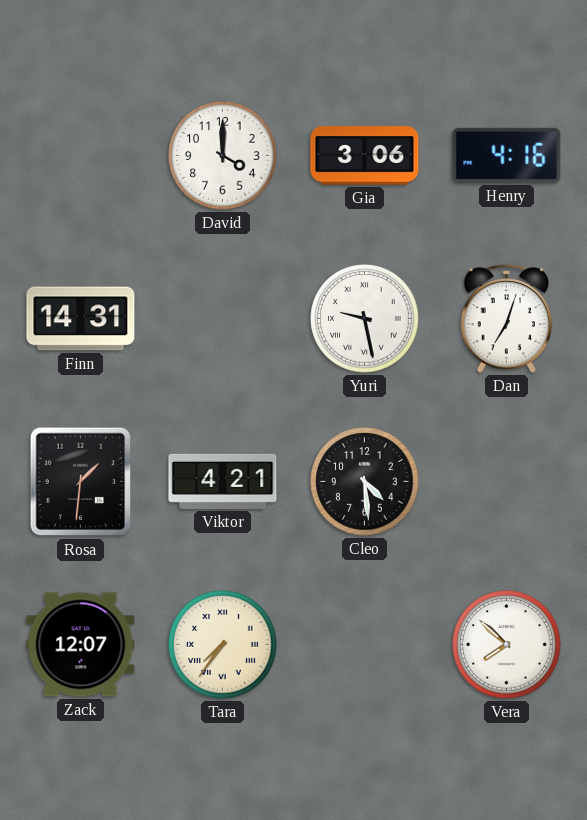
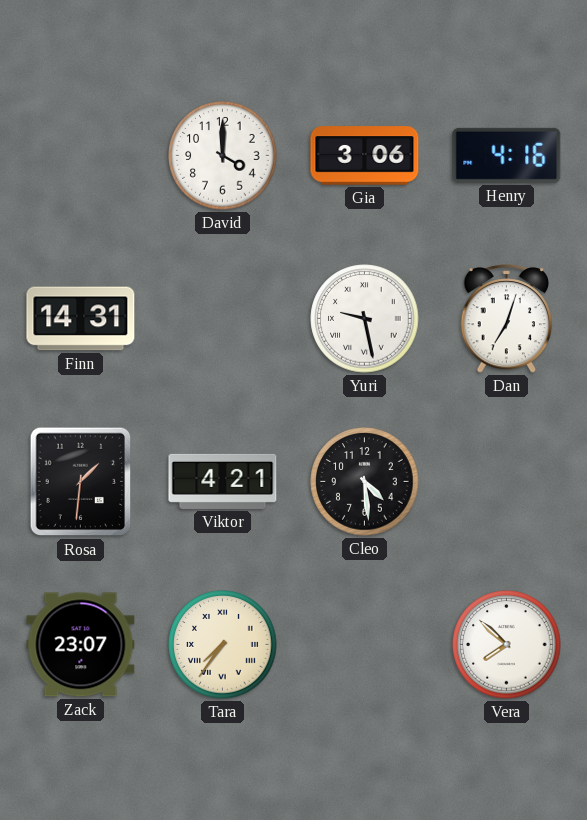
Zack: 12:07 -> 23:07 (81, 645)
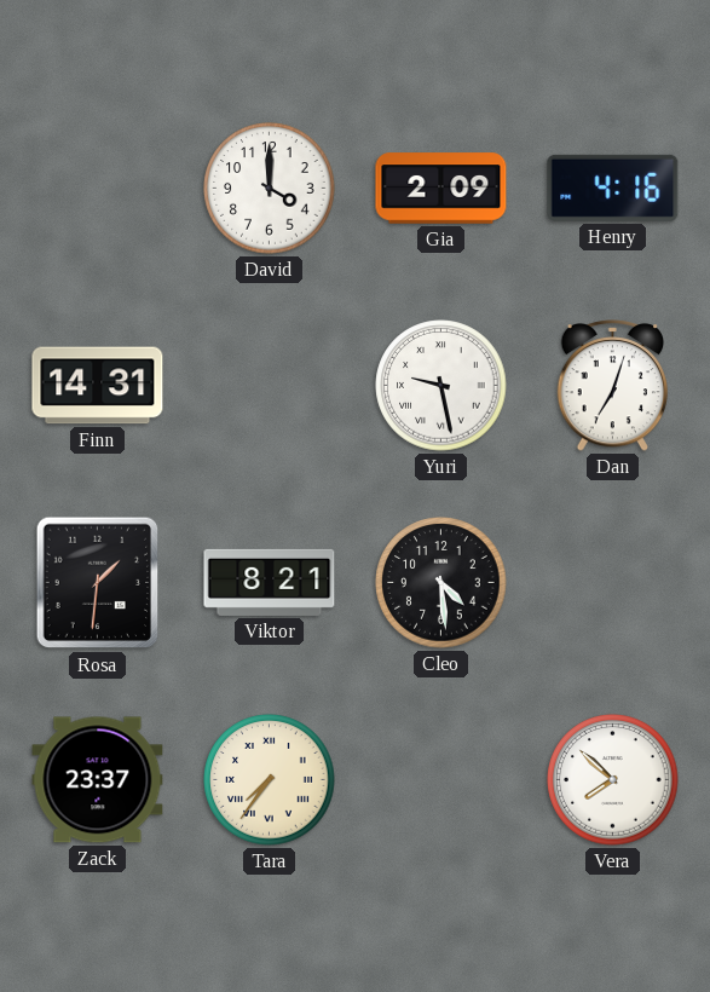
Gia: 3:06 -> 2:09 (441, 189)
Viktor: 4:21 -> 8:21 (270, 582)
Zack: 23:07 -> 23:37 (98, 780)
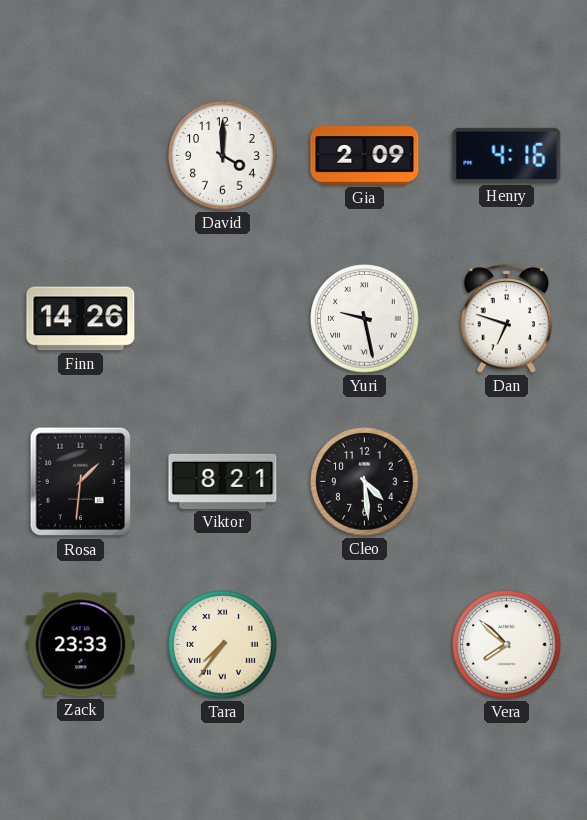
Finn: 14:31 -> 14:26 (81, 319)
Dan: 7:03 -> 6:48 (507, 319)
Zack: 23:37 -> 23:33 (81, 645)
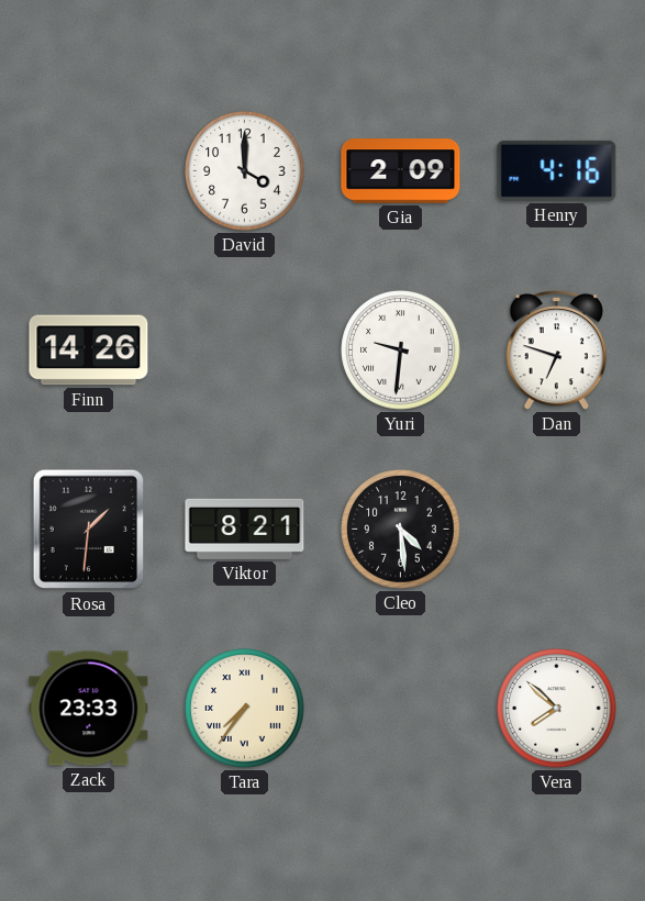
Yuri: 9:28 -> 9:31 (401, 351)
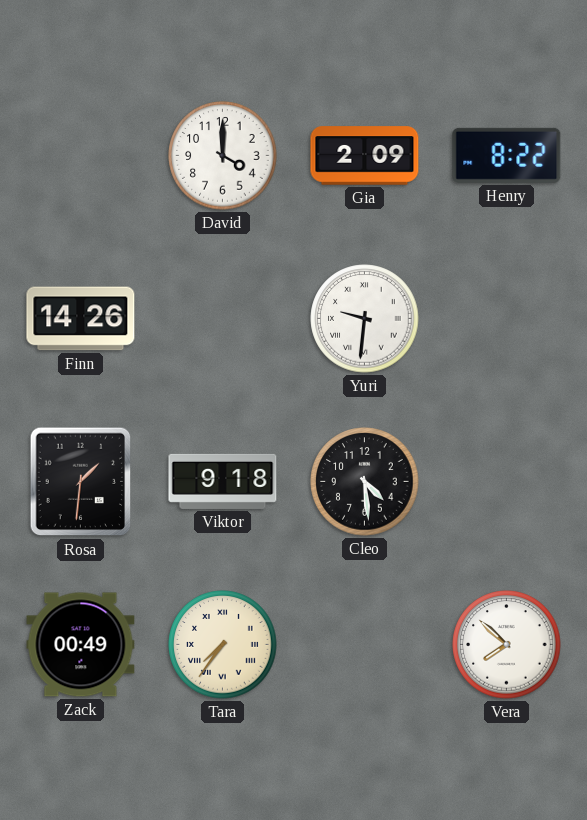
Henry: 4:16 -> 8:22 (507, 155)
Dan: 6:48 -> none (557, 351)
Viktor: 8:21 -> 9:18 (223, 481)
Zack: 23:33 -> 00:49 (81, 645)
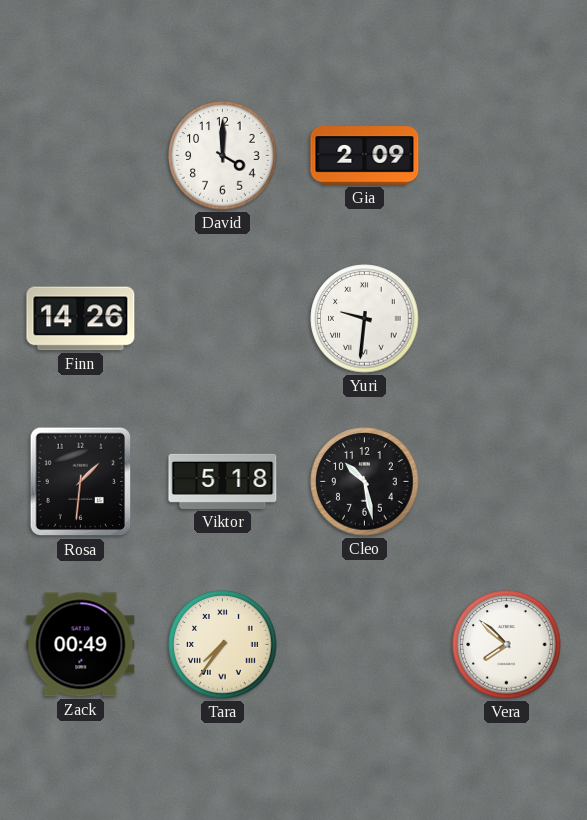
Henry: 8:22 -> none (507, 155)
Viktor: 9:18 -> 5:18 (223, 481)
Cleo: 4:29 -> 10:28 (365, 482)
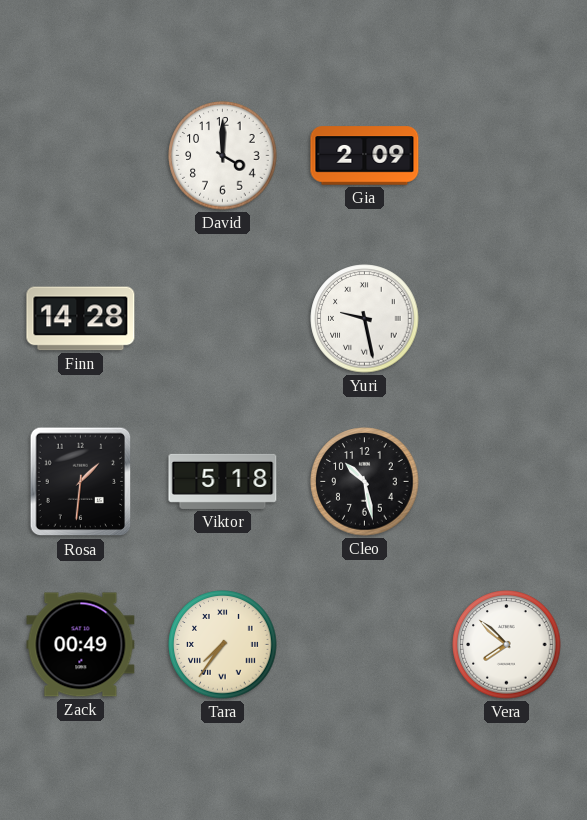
Finn: 14:26 -> 14:28 (81, 319)
Yuri: 9:31 -> 9:28 (365, 319)
